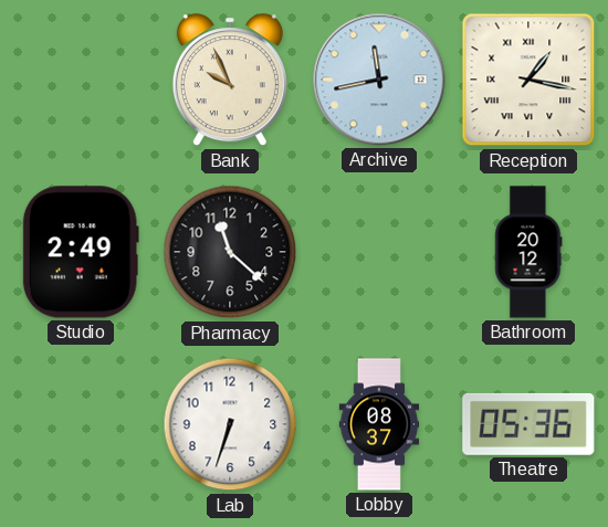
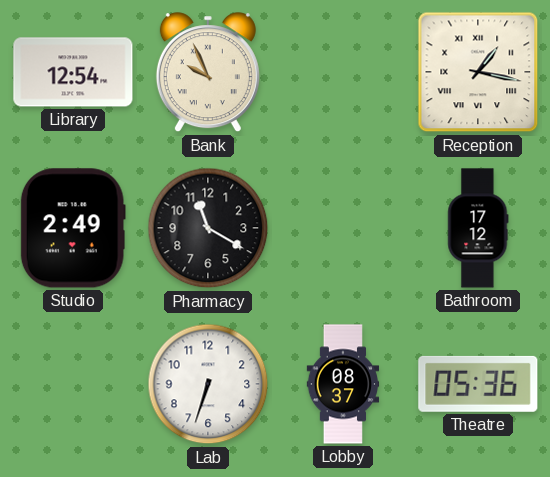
Library: none -> 12:54 (73, 72)
Archive: 11:43 -> none (379, 80)
Pharmacy: 11:22 -> 11:20 (208, 228)
Bathroom: 20:12 -> 17:12 (478, 228)
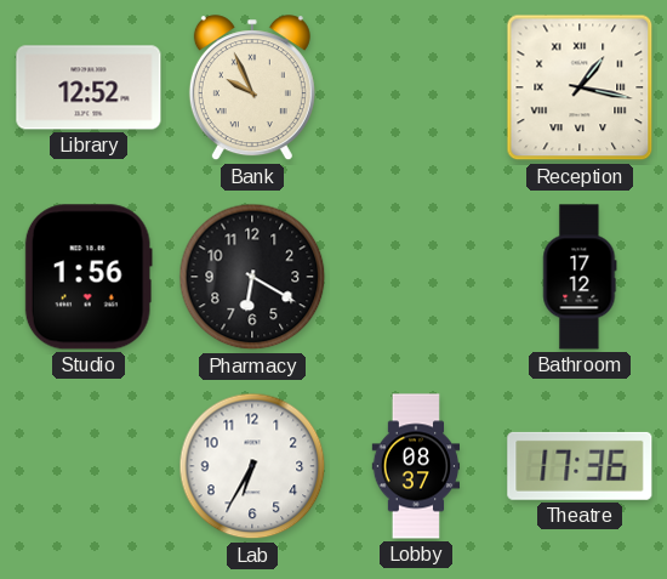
Library: 12:54 -> 12:52 (89, 87)
Studio: 2:49 -> 1:56 (89, 277)
Pharmacy: 11:20 -> 6:20 (252, 277)
Lab: 6:33 -> 6:35 (252, 466)
Theatre: 05:36 -> 17:36 (580, 466)
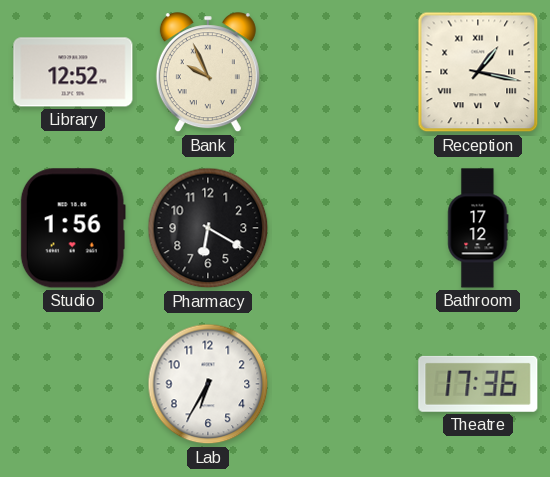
Lobby: 08:37 -> none (416, 466)
